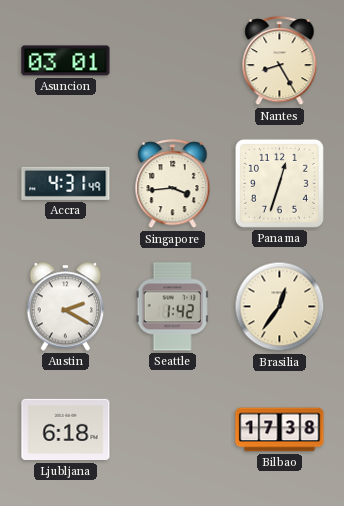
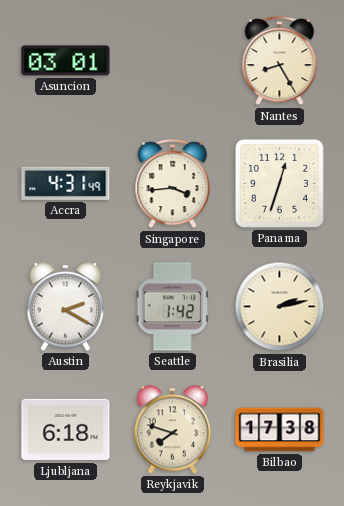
Brasilia: 12:36 -> 2:13 (280, 307)
Reykjavik: none -> 7:48 (173, 430)
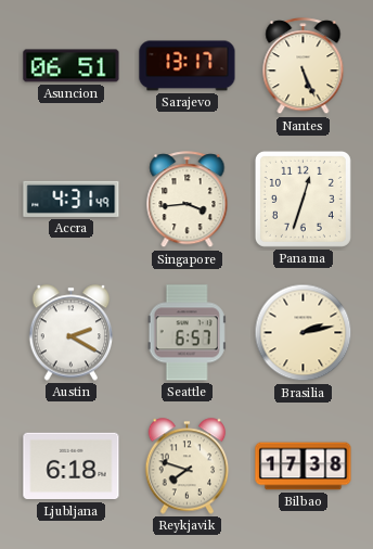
Asuncion: 03:01 -> 06:51 (72, 66)
Sarajevo: none -> 13:17 (188, 66)
Nantes: 8:25 -> 5:26 (304, 66)
Seattle: 1:42 -> 6:57 (186, 333)
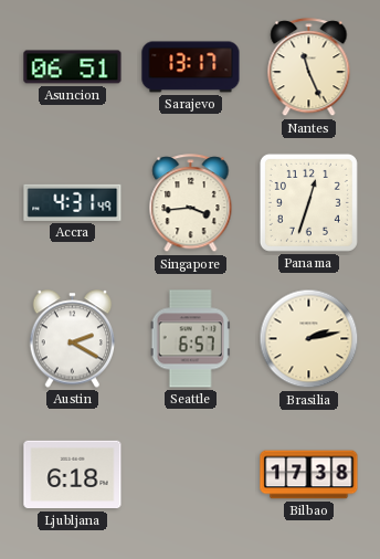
Nantes: 5:26 -> 11:26 (309, 67)
Reykjavik: 7:48 -> none (188, 467)
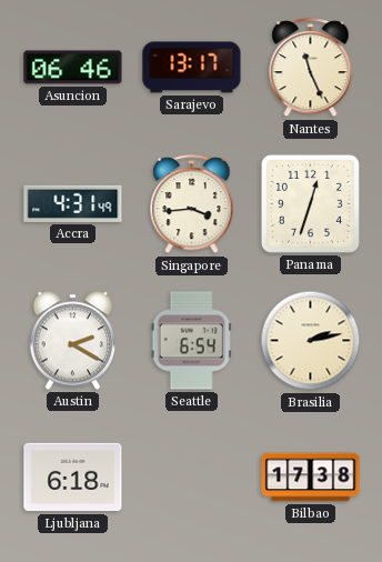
Asuncion: 06:51 -> 06:46 (73, 68)
Seattle: 6:57 -> 6:54 (191, 341)
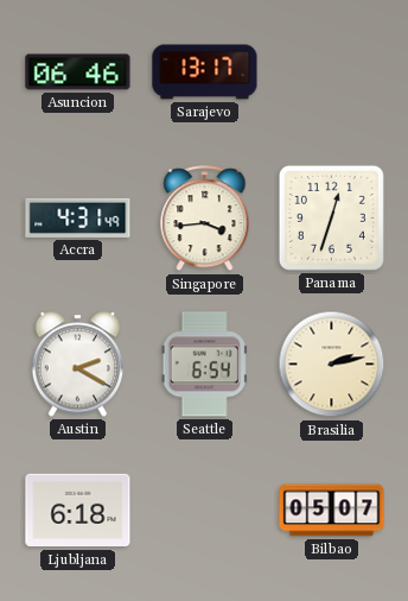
Nantes: 11:26 -> none (311, 68)
Bilbao: 17:38 -> 05:07 (332, 511)
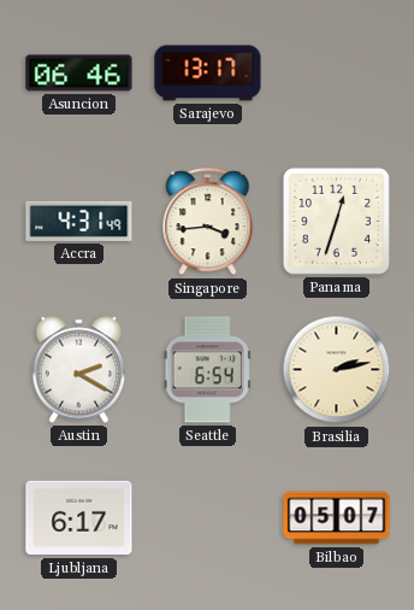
Ljubljana: 6:18 -> 6:17 (79, 518)
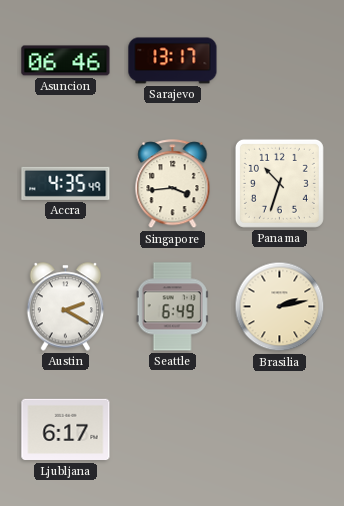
Accra: 4:31 -> 4:35 (66, 183)
Panama: 12:33 -> 10:33 (279, 183)
Seattle: 6:54 -> 6:49 (172, 307)
Bilbao: 05:07 -> none (337, 518)
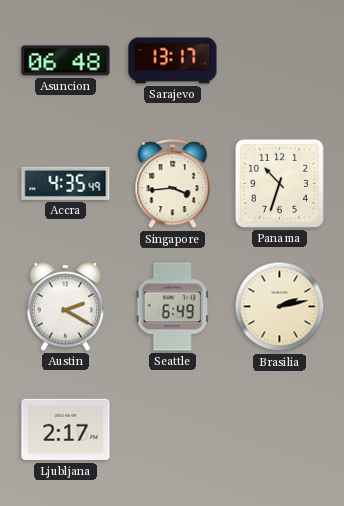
Asuncion: 06:46 -> 06:48 (66, 61)
Ljubljana: 6:17 -> 2:17 (66, 430)
